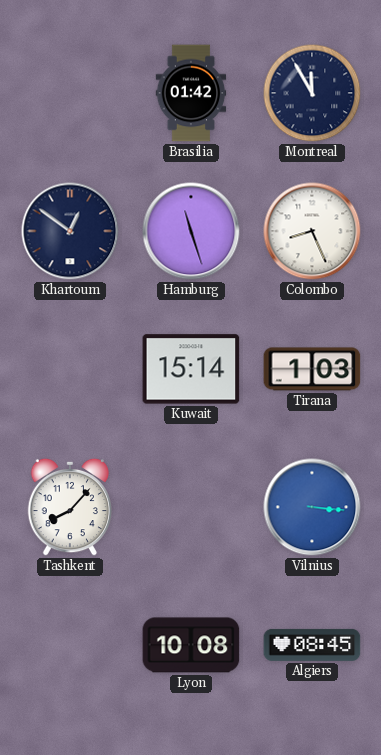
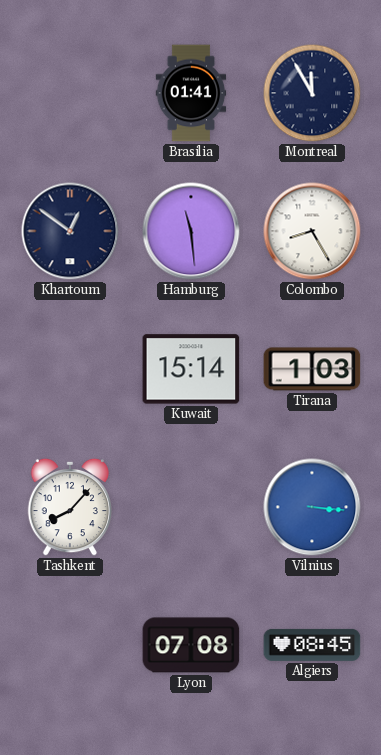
Brasilia: 01:42 -> 01:41 (191, 93)
Hamburg: 11:27 -> 11:29 (191, 231)
Colombo: 8:26 -> 8:25 (312, 231)
Lyon: 10:08 -> 07:08 (191, 645)
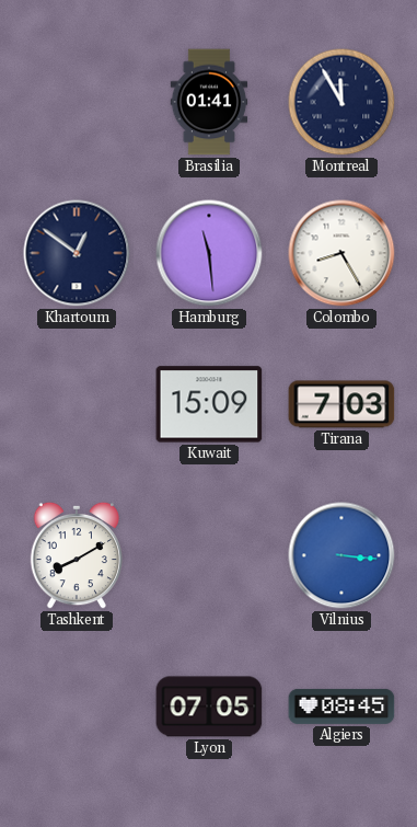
Kuwait: 15:14 -> 15:09 (209, 404)
Tirana: 1:03 -> 7:03 (341, 404)
Tashkent: 8:07 -> 8:10 (77, 555)
Lyon: 07:08 -> 07:05 (209, 707)
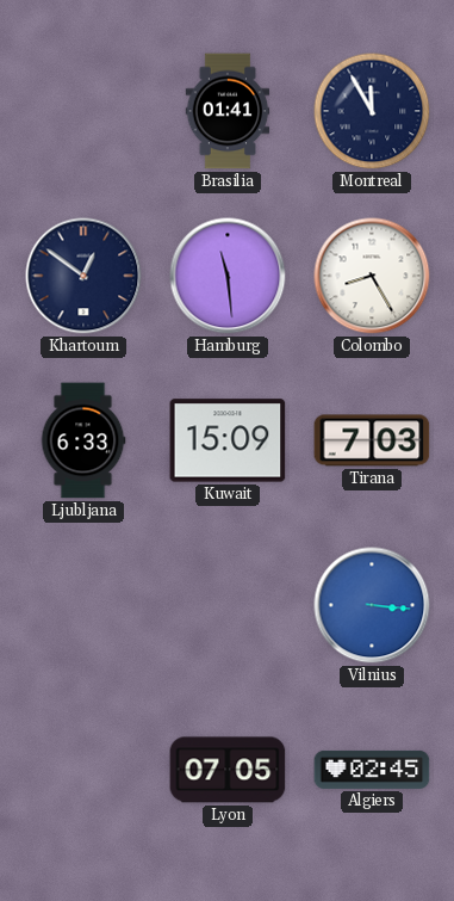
Ljubljana: none -> 6:33 (83, 440)
Tashkent: 8:10 -> none (77, 555)
Algiers: 08:45 -> 02:45 (372, 770)
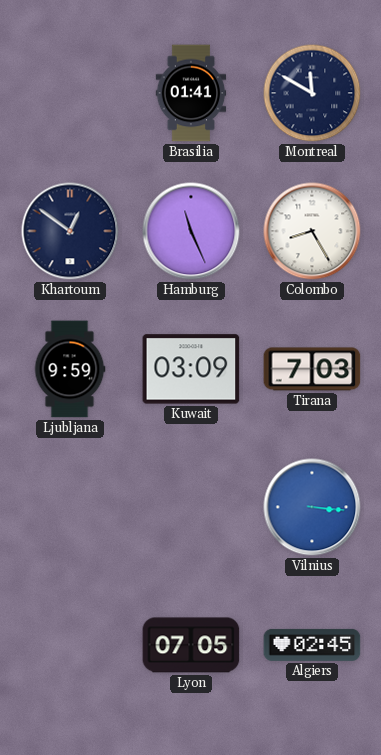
Montreal: 11:55 -> 11:50 (312, 93)
Hamburg: 11:29 -> 11:26 (191, 231)
Ljubljana: 6:33 -> 9:59 (70, 369)
Kuwait: 15:09 -> 03:09 (191, 369)
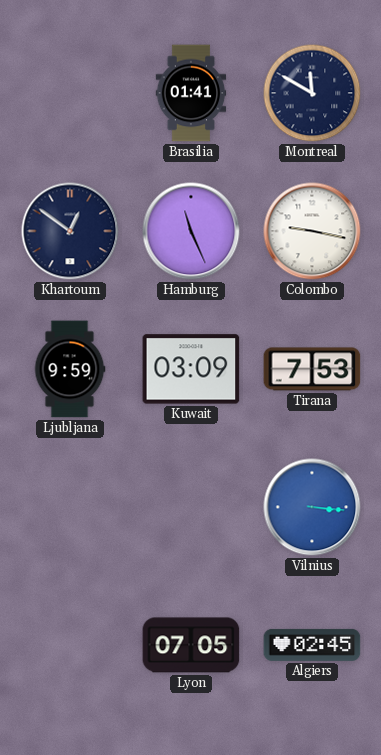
Colombo: 8:25 -> 9:17 (312, 231)
Tirana: 7:03 -> 7:53 (312, 369)
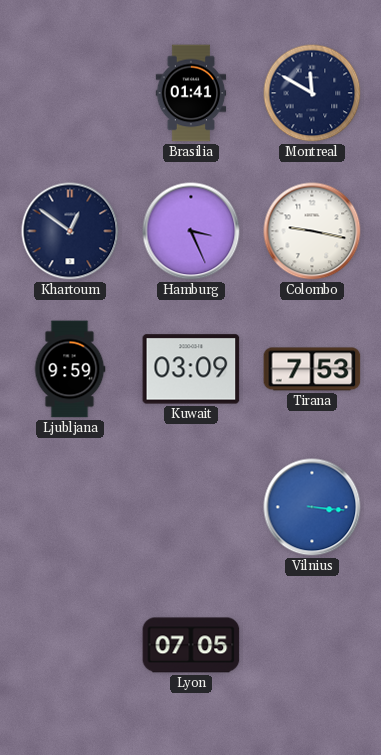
Hamburg: 11:26 -> 3:26 (191, 231)
Algiers: 02:45 -> none (312, 645)
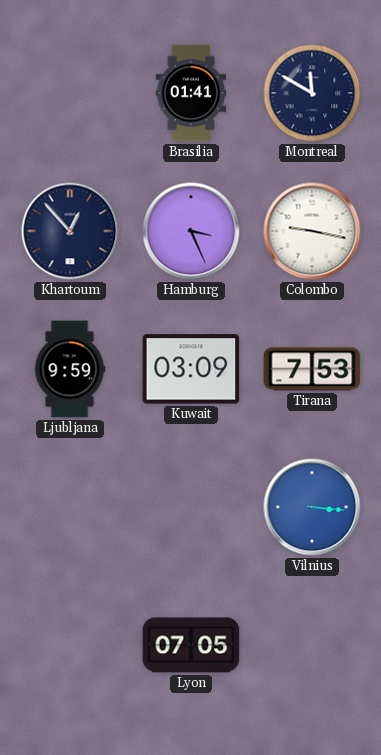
Khartoum: 12:51 -> 12:53 (70, 231)
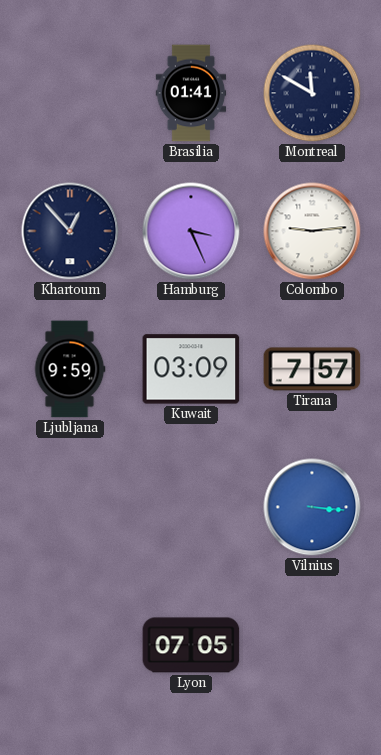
Colombo: 9:17 -> 9:14 (312, 231)
Tirana: 7:53 -> 7:57 (312, 369)
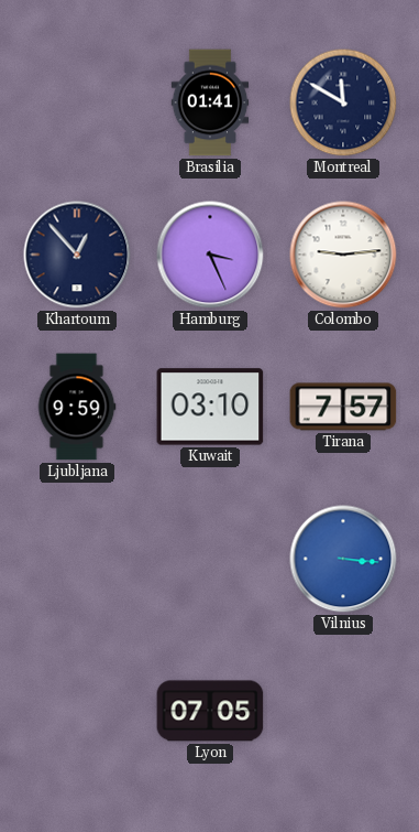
Kuwait: 03:09 -> 03:10 (210, 407)
